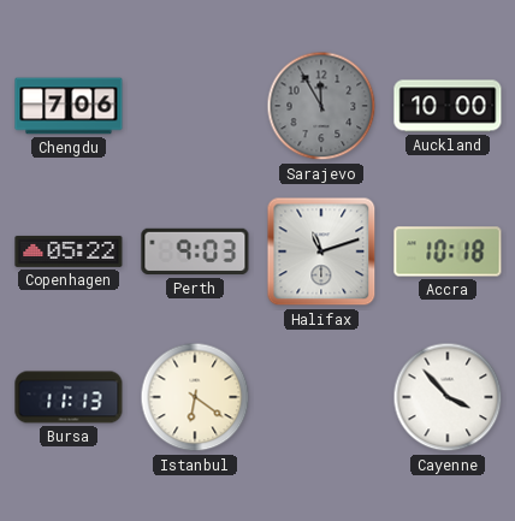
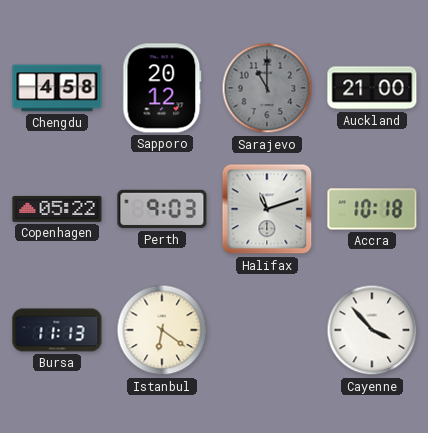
Chengdu: 7:06 -> 4:58 (57, 88)
Sapporo: none -> 20:12 (162, 88)
Sarajevo: 11:55 -> 11:00 (267, 88)
Auckland: 10:00 -> 21:00 (372, 88)
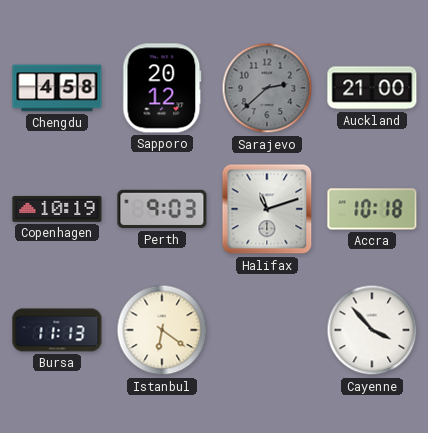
Sarajevo: 11:00 -> 2:38 (267, 88)
Copenhagen: 05:22 -> 10:19 (57, 209)
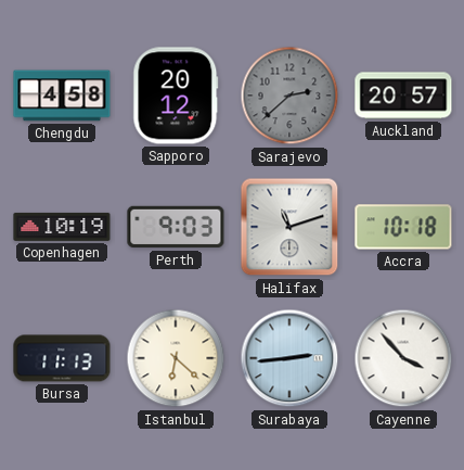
Auckland: 21:00 -> 20:57 (403, 96)
Istanbul: 6:21 -> 6:22 (176, 358)
Surabaya: none -> 2:44 (289, 358)
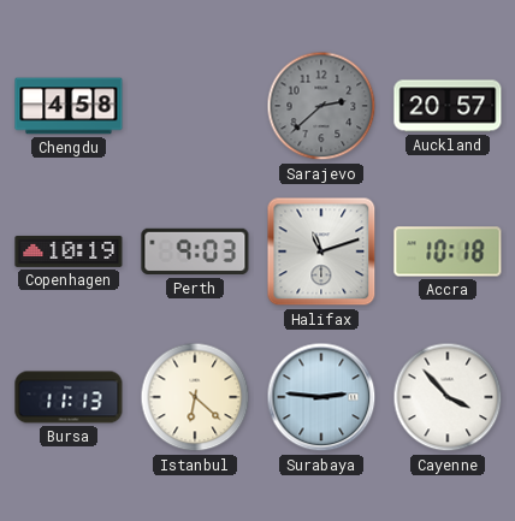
Sapporo: 20:12 -> none (176, 96)
Surabaya: 2:44 -> 2:46 (321, 397)
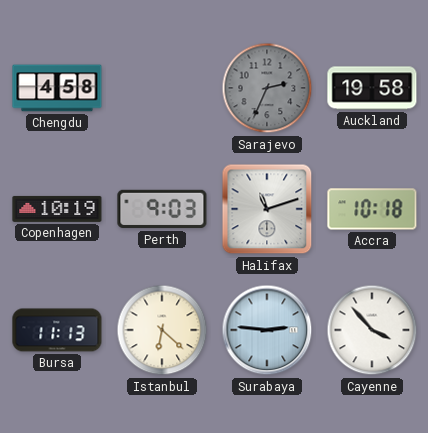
Sarajevo: 2:38 -> 2:34 (267, 88)
Auckland: 20:57 -> 19:58 (372, 88)
